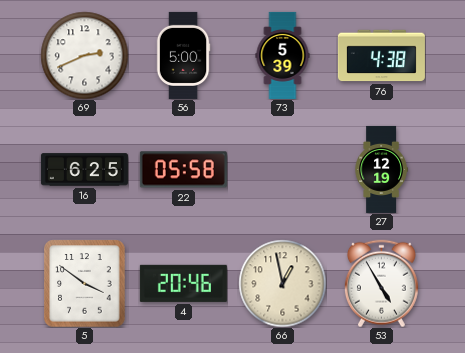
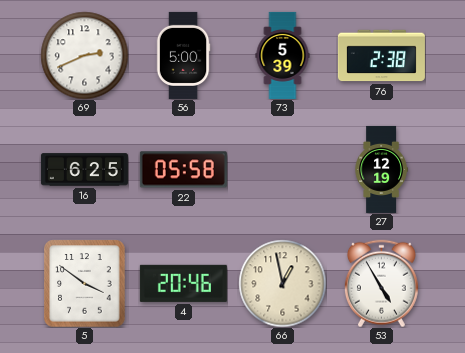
76: 4:38 -> 2:38 (381, 56)
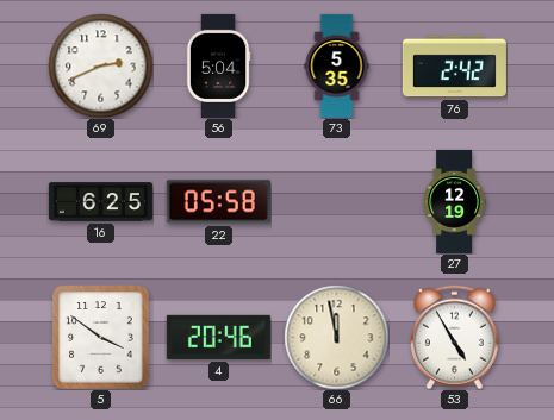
56: 5:00 -> 5:04 (218, 65)
73: 5:39 -> 5:35 (337, 65)
76: 2:38 -> 2:42 (454, 67)
66: 12:58 -> 11:58 (336, 337)
